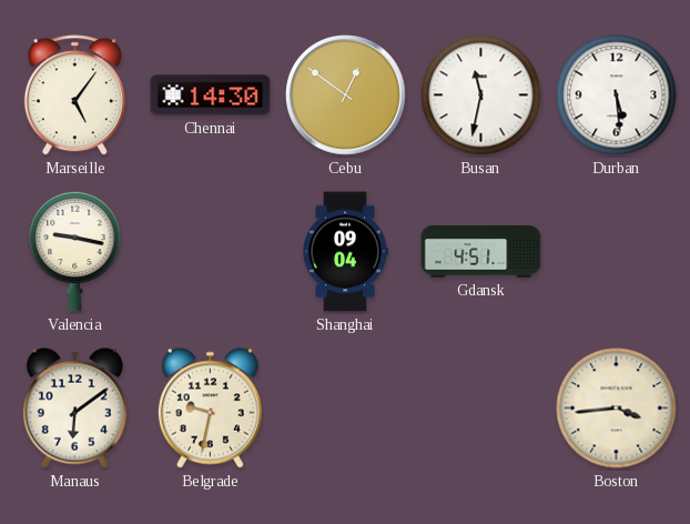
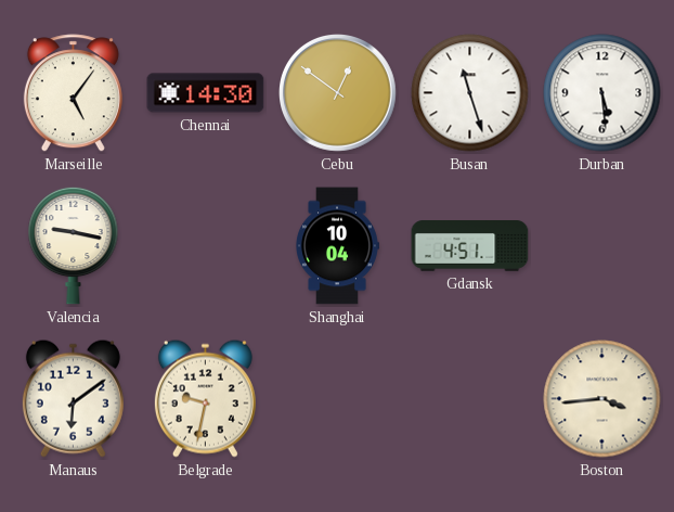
Busan: 11:32 -> 11:27 (470, 93)
Shanghai: 09:04 -> 10:04 (338, 246)
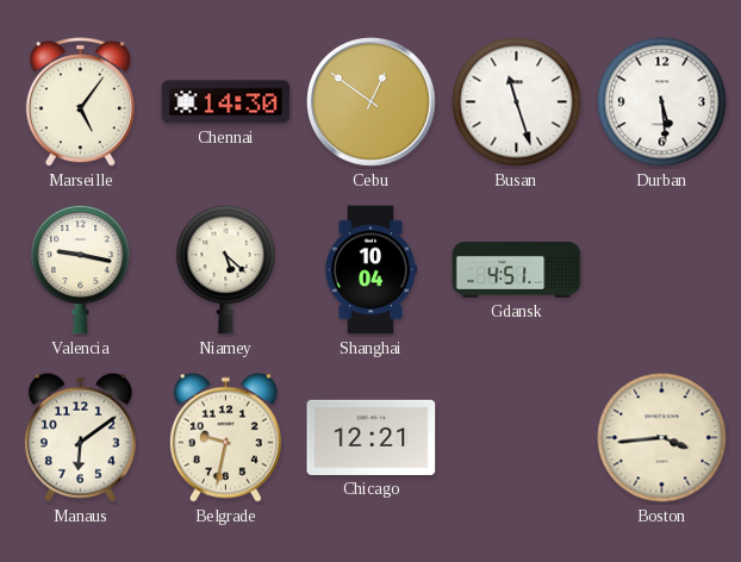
Niamey: none -> 5:22 (226, 269)
Chicago: none -> 12:21 (372, 437)
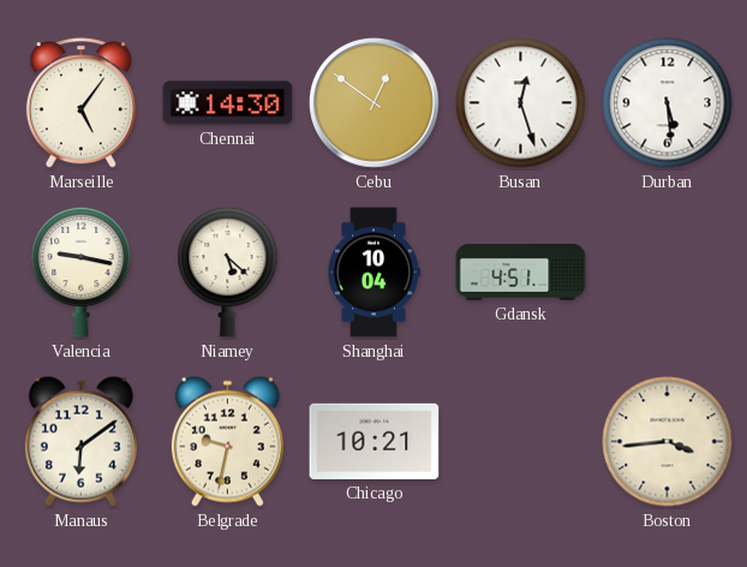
Busan: 11:27 -> 12:27 (521, 103)
Chicago: 12:21 -> 10:21 (375, 441)
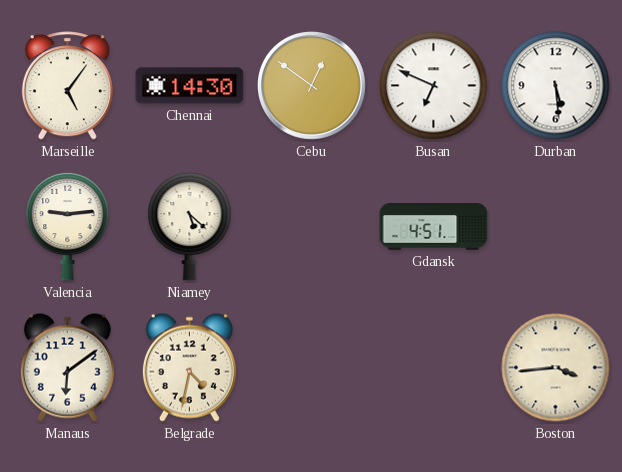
Busan: 12:27 -> 6:49 (434, 86)
Valencia: 9:17 -> 9:14 (68, 226)
Shanghai: 10:04 -> none (375, 273)
Belgrade: 9:32 -> 4:32 (189, 367)
Chicago: 10:21 -> none (375, 441)
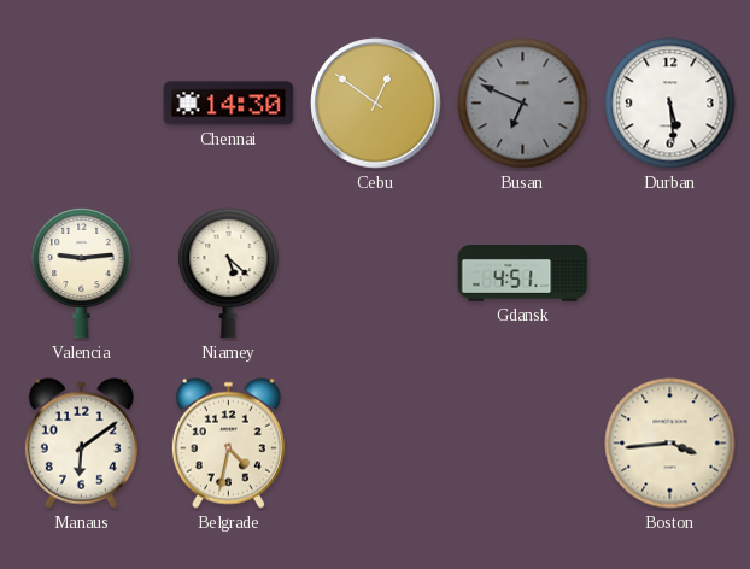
Marseille: 5:06 -> none (67, 86)
Busan dial: white -> grey (523, 104)
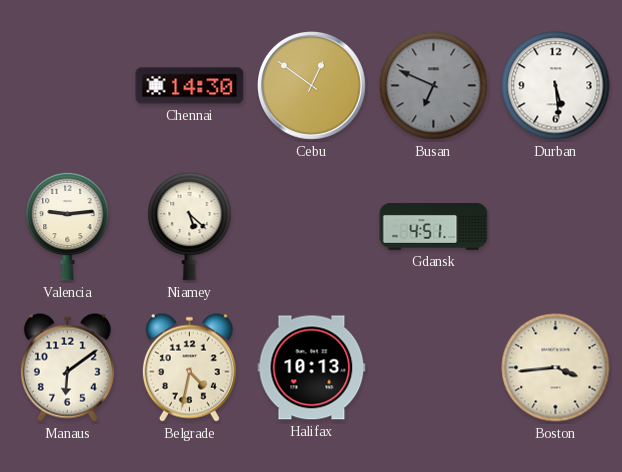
Halifax: none -> 10:13 (312, 368)
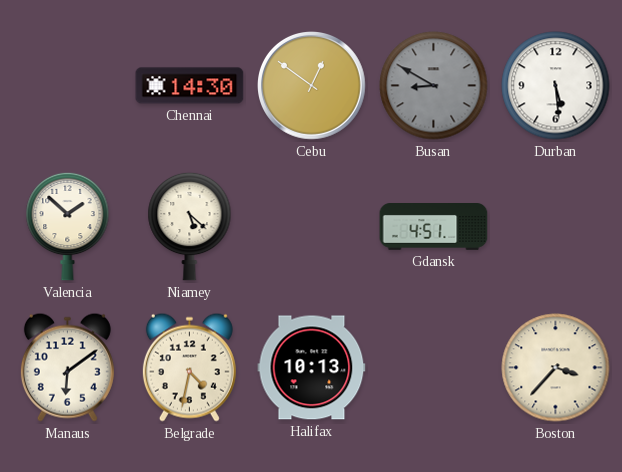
Busan: 6:49 -> 8:50 (434, 86)
Valencia: 9:14 -> 1:52 (68, 226)
Boston: 3:44 -> 3:37 (556, 368)
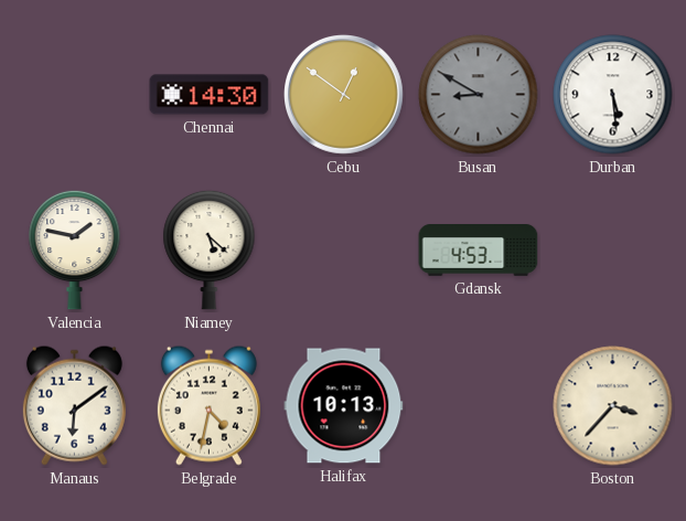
Valencia: 1:52 -> 1:47 (75, 249)
Gdansk: 4:51 -> 4:53 (479, 251)
